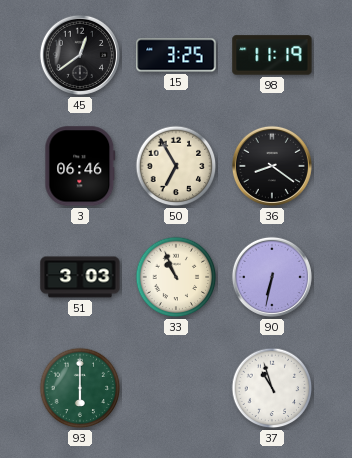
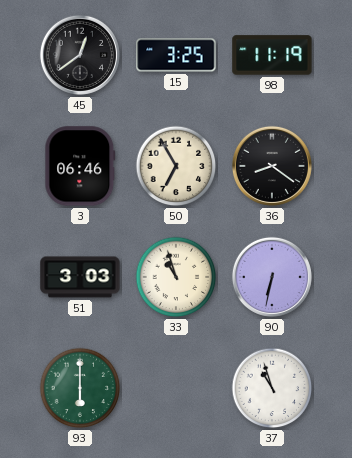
33: 10:56 -> 10:57 (176, 277)
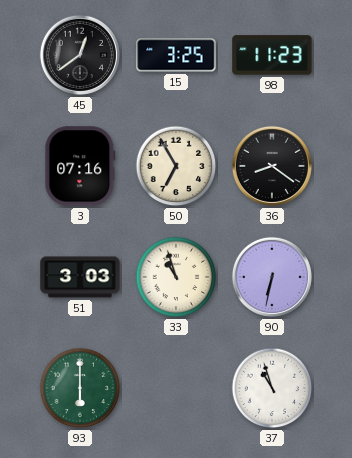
98: 11:19 -> 11:23 (272, 55)
3: 06:46 -> 07:16 (80, 166)
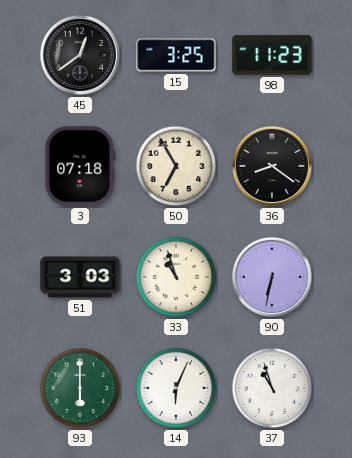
3: 07:16 -> 07:18 (80, 166)
14: none -> 6:04 (176, 388)
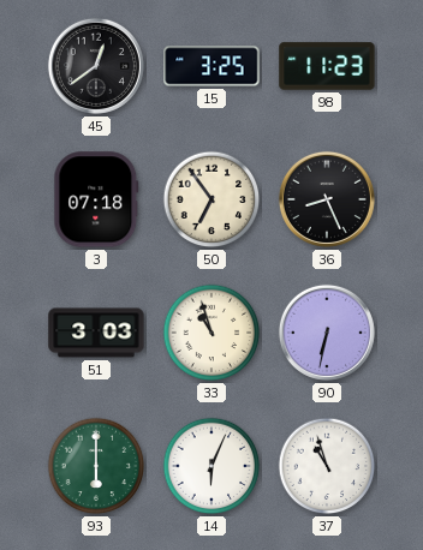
50: 6:55 -> 6:54 (211, 199)
36: 8:21 -> 8:26 (327, 199)
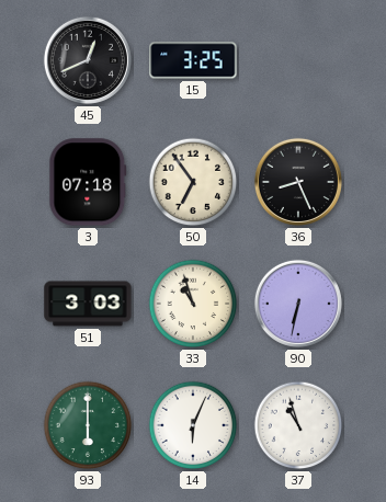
45: 12:39 -> 12:41 (88, 60)
98: 11:23 -> none (327, 66)
